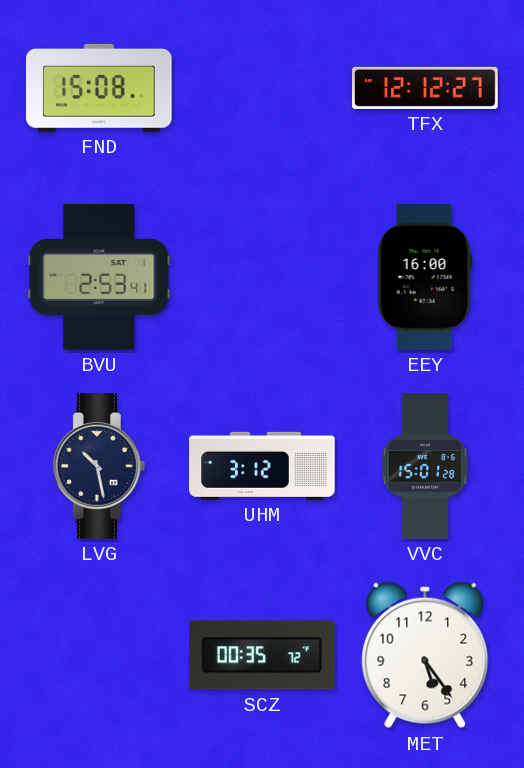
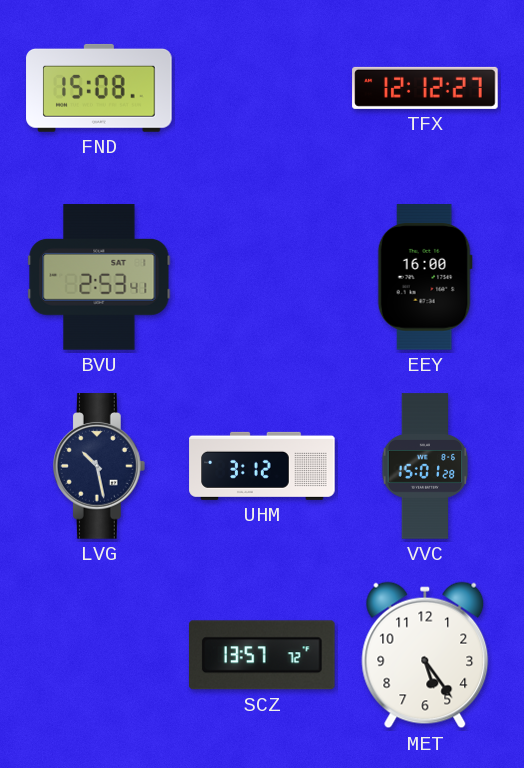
SCZ: 00:35 -> 13:57 (262, 655)
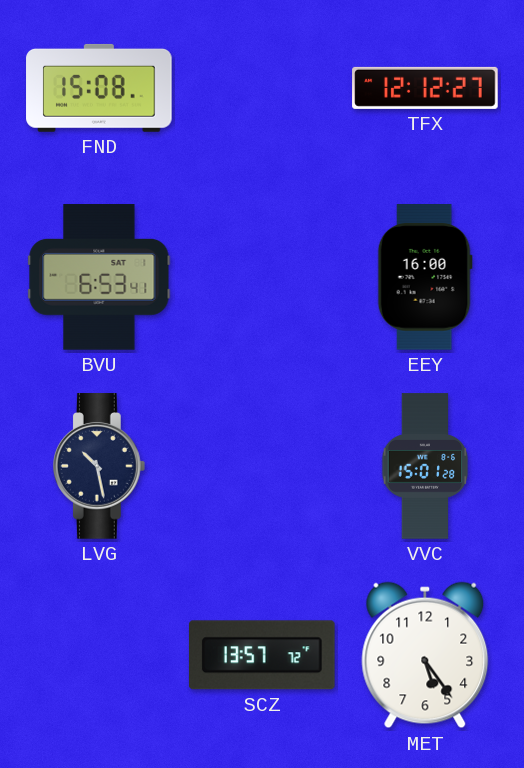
BVU: 2:53 -> 6:53 (99, 277)
UHM: 3:12 -> none (262, 466)
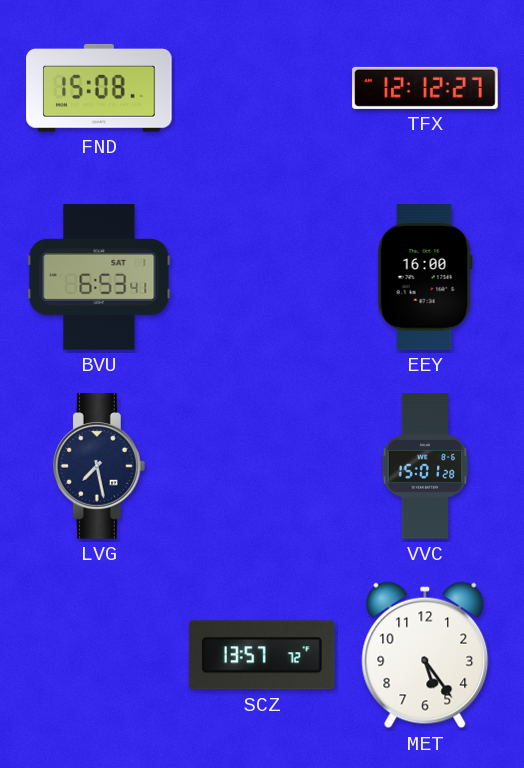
LVG: 10:28 -> 7:28 (99, 466)
